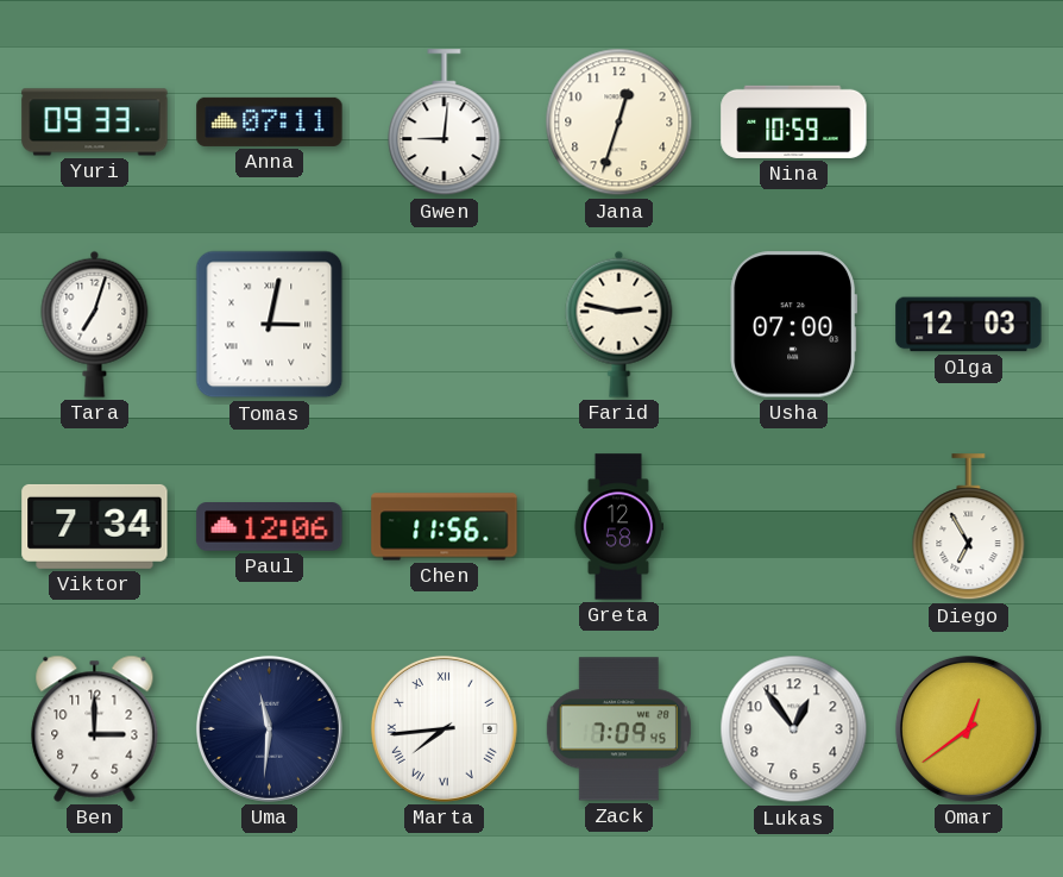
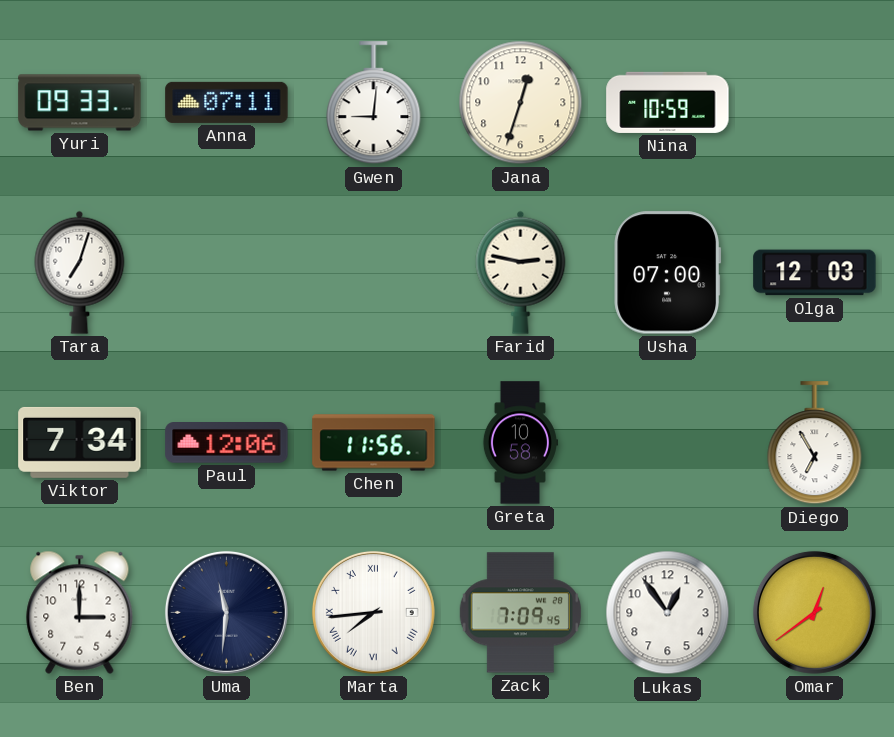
Tomas: 3:02 -> none (270, 325)
Greta: 12:58 -> 10:58 (519, 443)
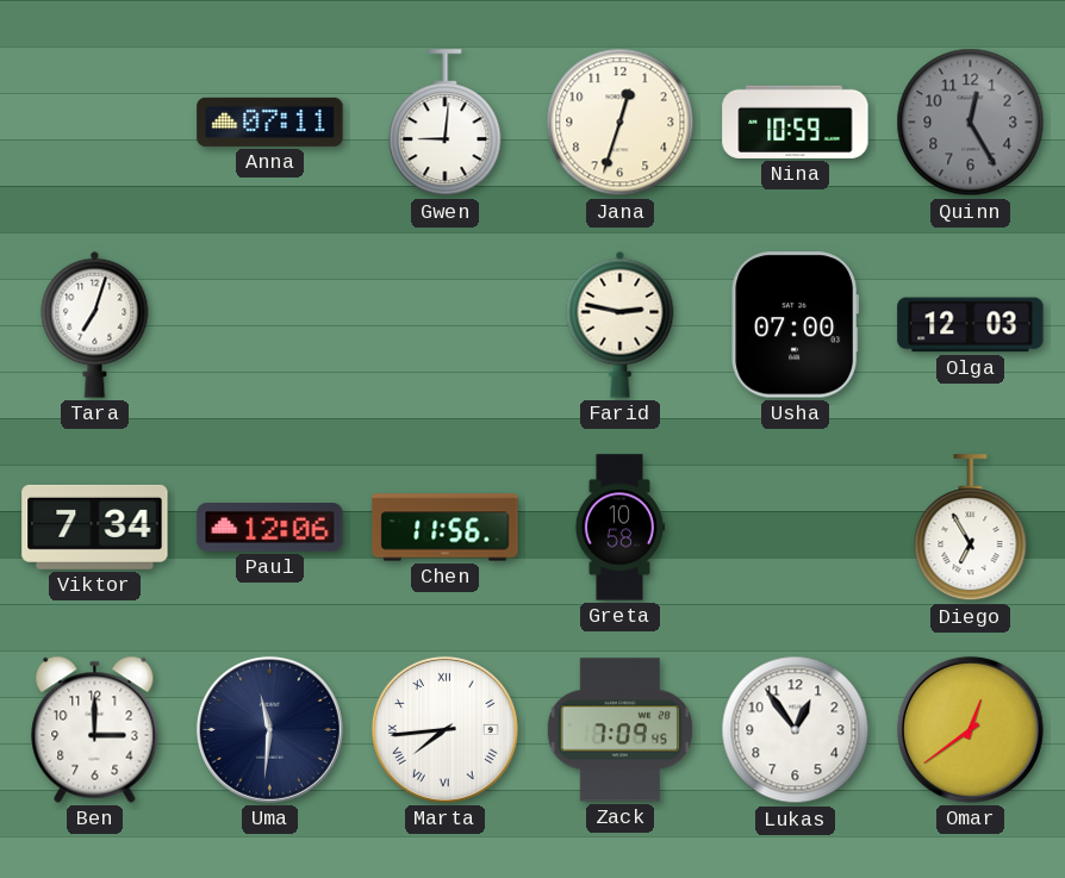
Yuri: 09:33 -> none (80, 103)
Quinn: none -> 12:25 (971, 123)
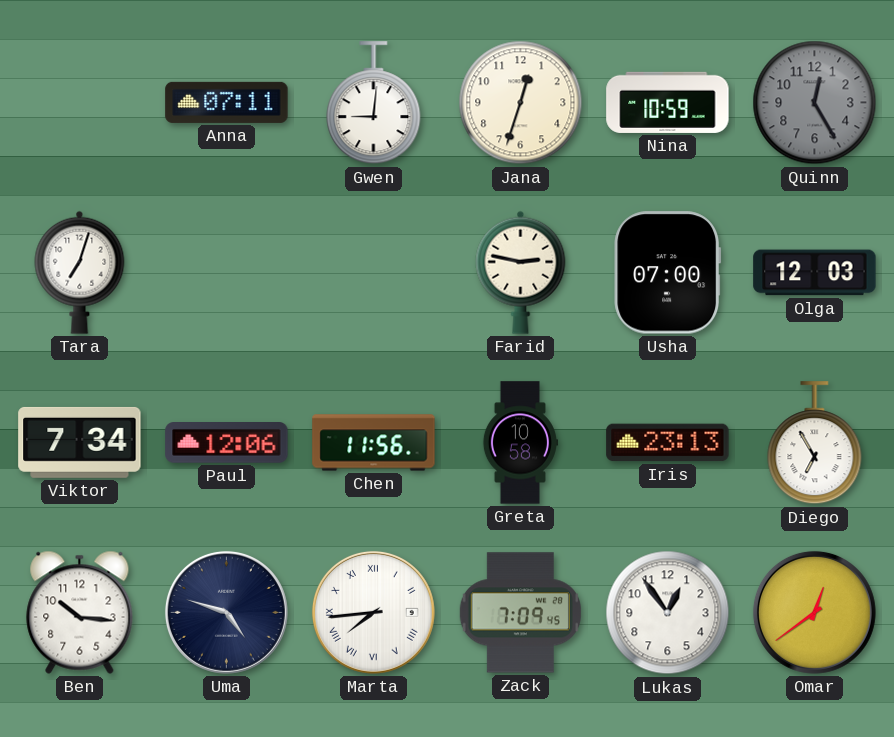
Iris: none -> 23:13 (668, 443)
Ben: 3:00 -> 10:16 (80, 612)
Uma: 11:31 -> 4:48 (226, 612)
